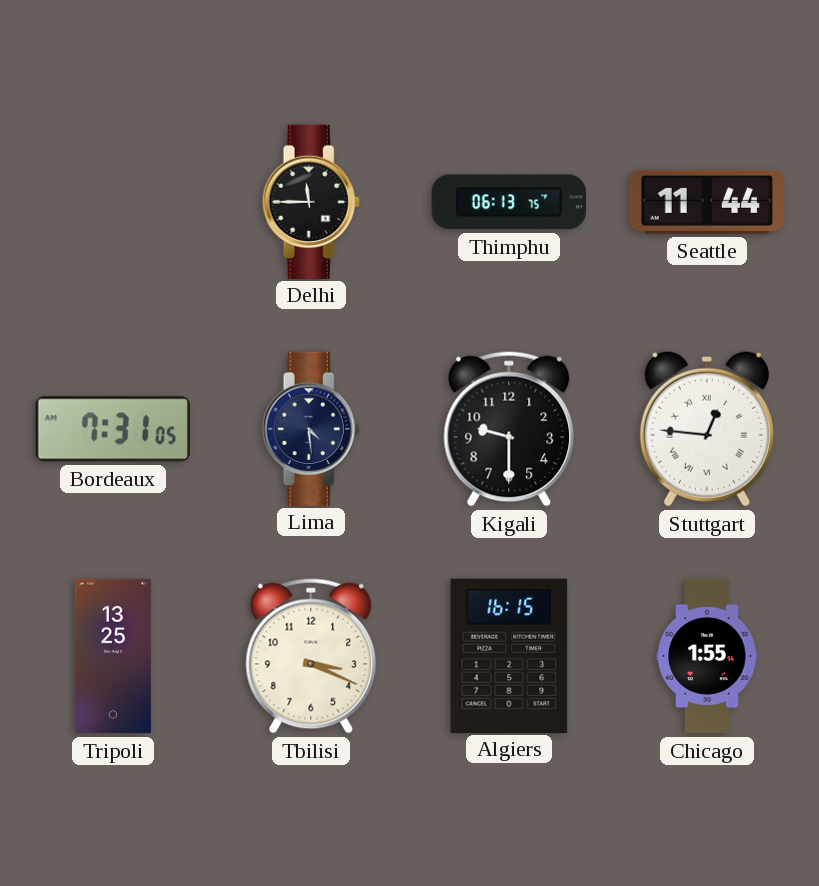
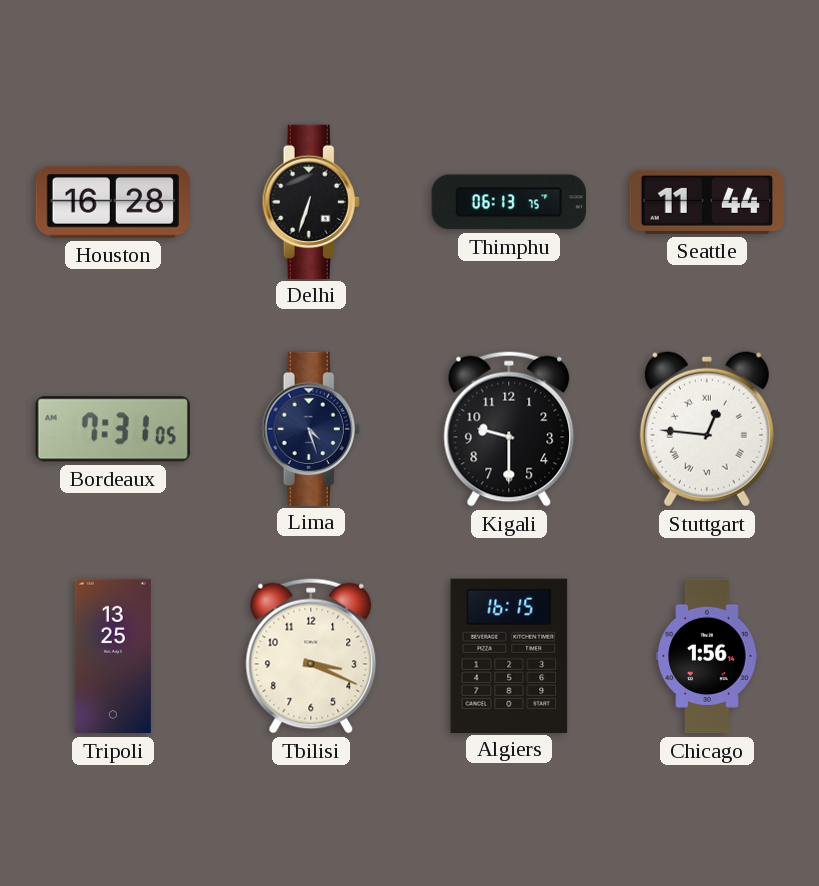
Houston: none -> 16:28 (113, 202)
Delhi: 11:45 -> 6:33 (311, 201)
Lima: 4:29 -> 4:27 (311, 428)
Chicago: 1:55 -> 1:56 (707, 656)
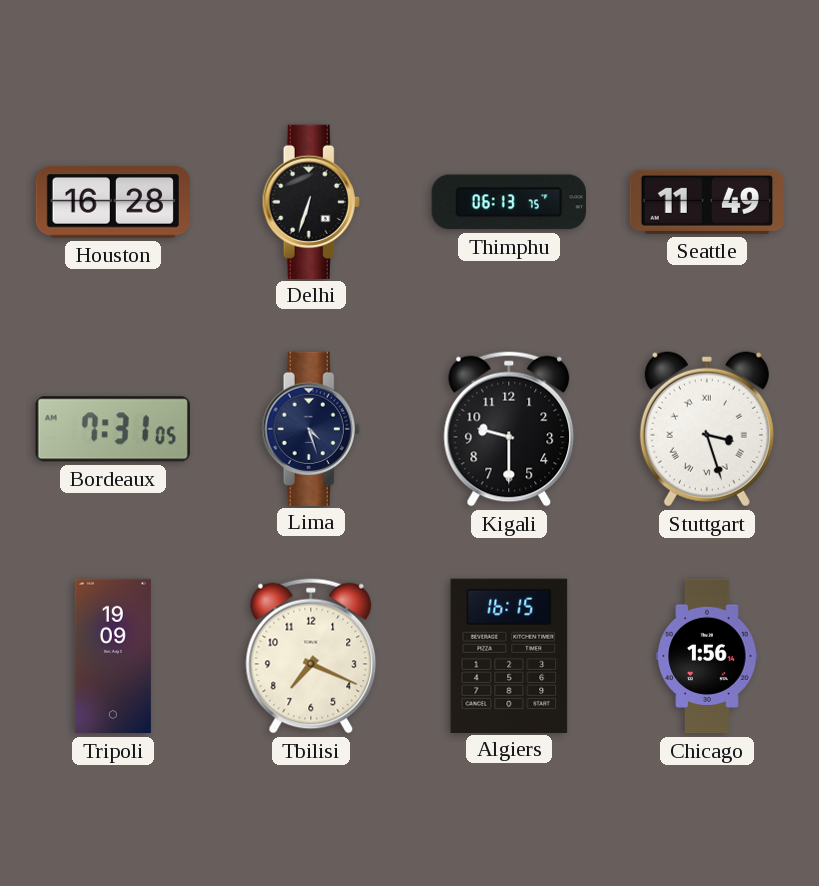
Seattle: 11:44 -> 11:49 (706, 202)
Stuttgart: 12:46 -> 3:27 (707, 429)
Tripoli: 13:25 -> 19:09 (113, 656)
Tbilisi: 3:19 -> 7:19 (311, 656)
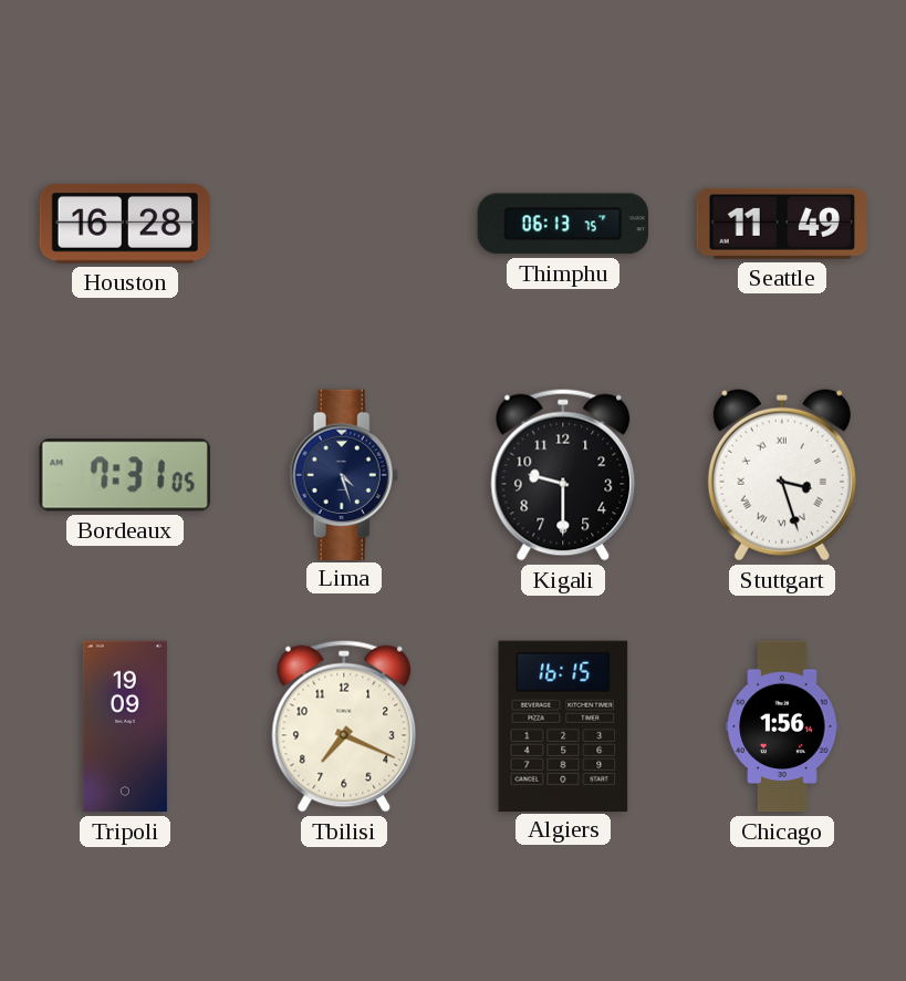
Delhi: 6:33 -> none (311, 201)
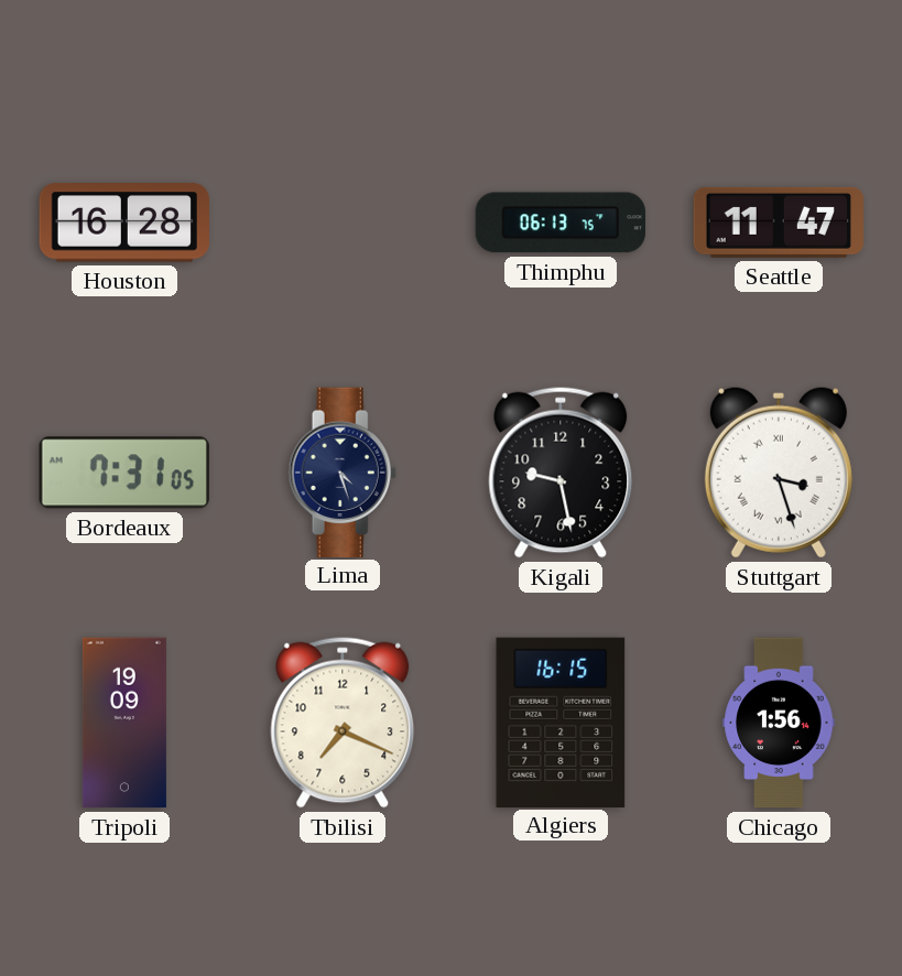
Seattle: 11:49 -> 11:47 (778, 223)
Kigali: 9:30 -> 9:28 (561, 473)
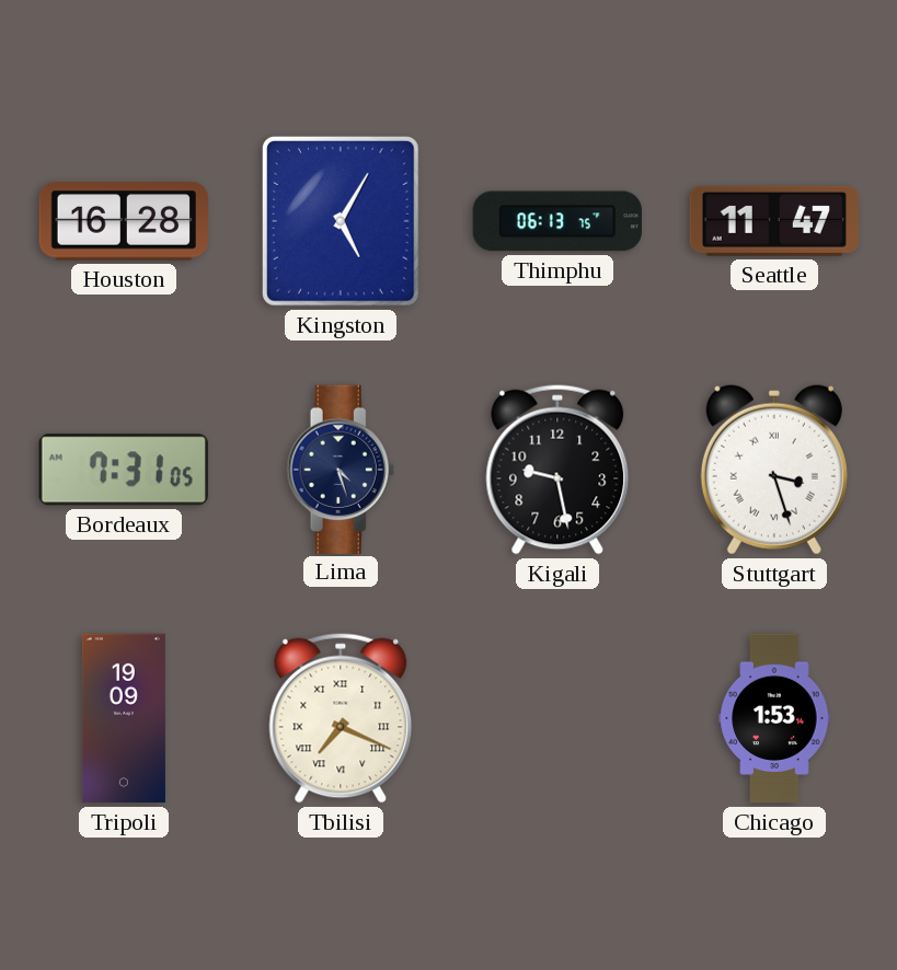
Kingston: none -> 5:05 (341, 221)
Tbilisi numerals: Arabic -> Roman (341, 718)
Algiers: 16:15 -> none (561, 722)
Chicago: 1:56 -> 1:53 (774, 718)
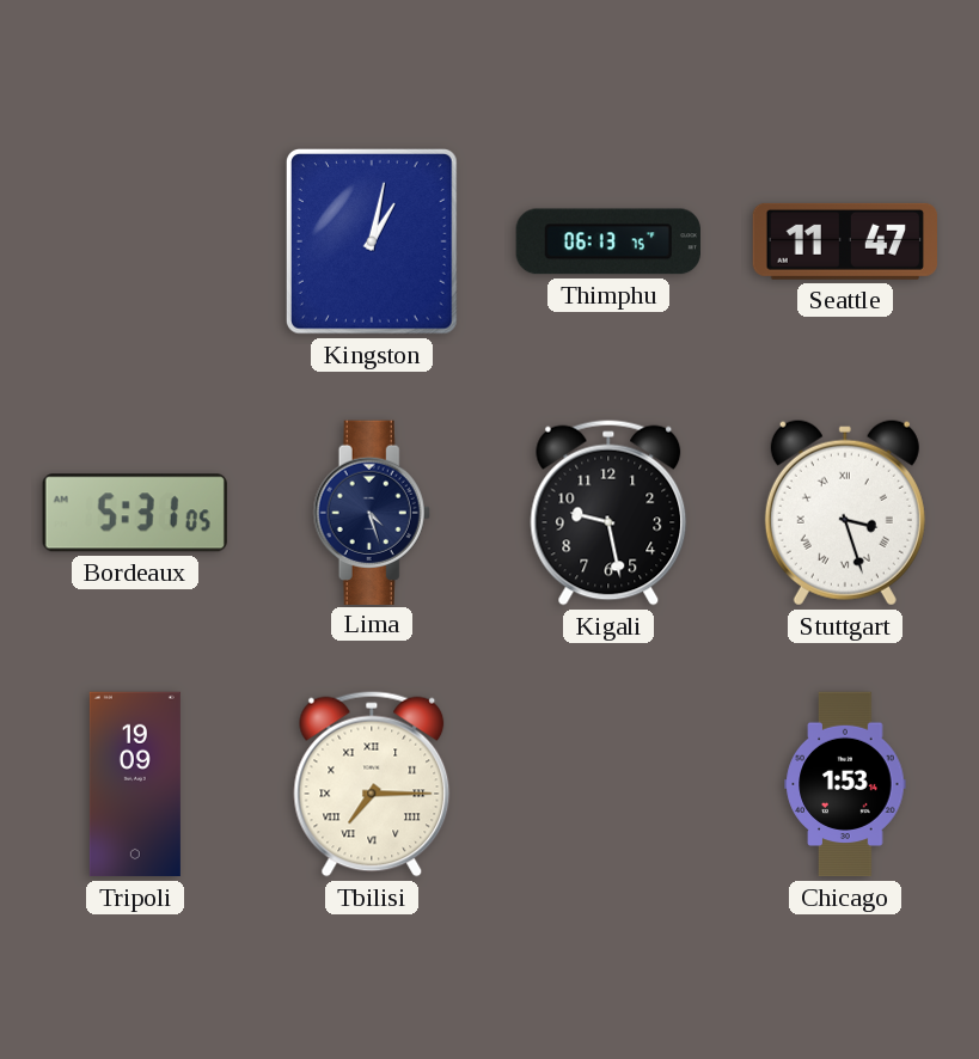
Houston: 16:28 -> none (124, 221)
Kingston: 5:05 -> 1:02 (372, 241)
Bordeaux: 7:31 -> 5:31 (135, 513)
Tbilisi: 7:19 -> 7:15 (372, 784)
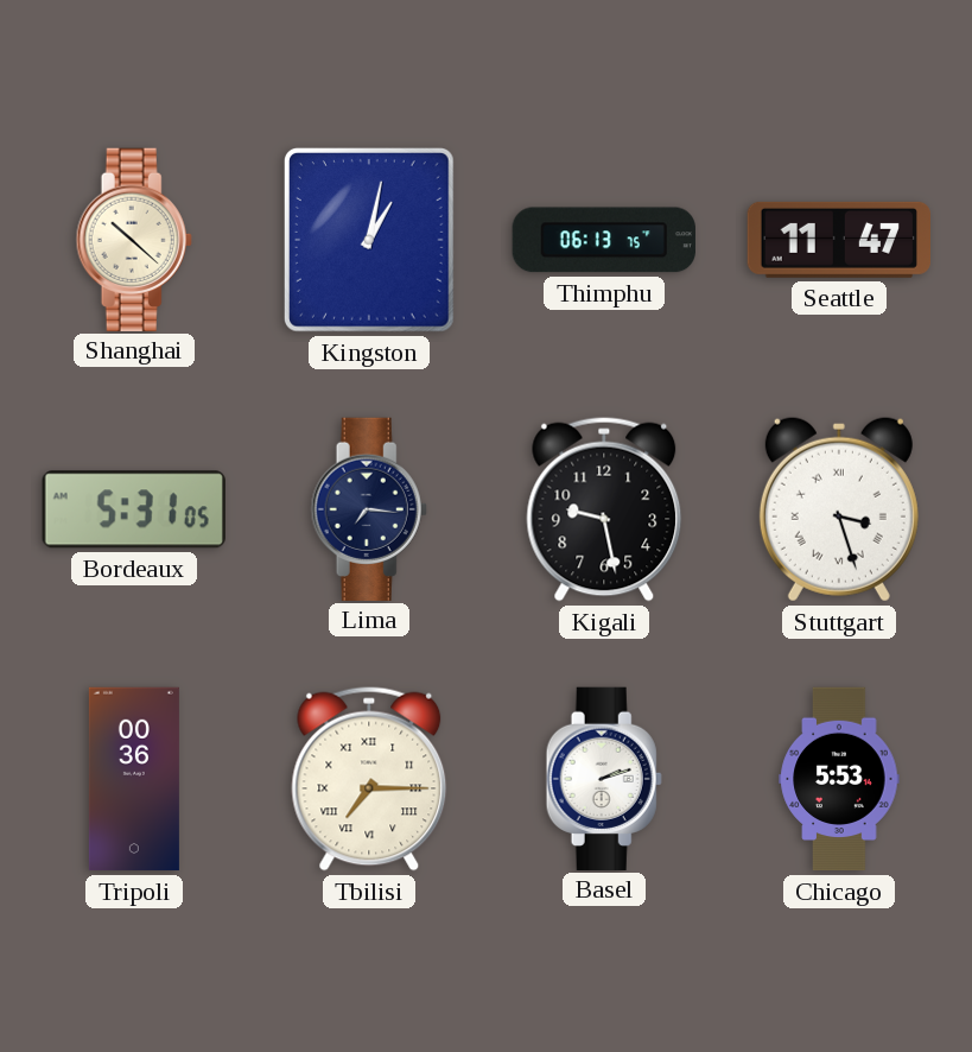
Shanghai: none -> 10:22 (134, 239)
Lima: 4:27 -> 7:16 (369, 508)
Tripoli: 19:09 -> 00:36 (134, 779)
Basel: none -> 2:12 (604, 778)
Chicago: 1:53 -> 5:53 (839, 779)
